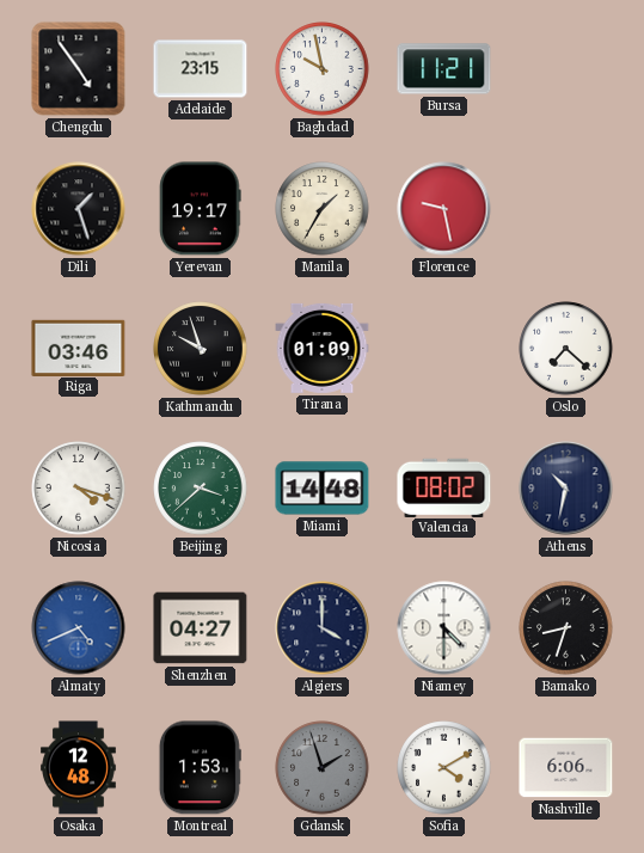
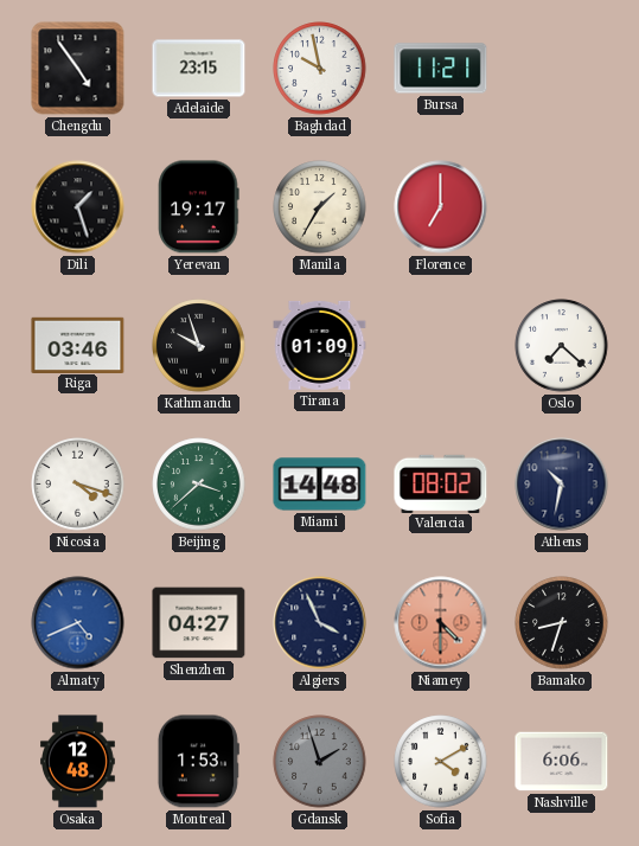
Florence: 9:28 -> 7:00 (441, 207)
Algiers: 4:00 -> 3:56 (320, 623)
Niamey dial: white -> salmon (441, 623)
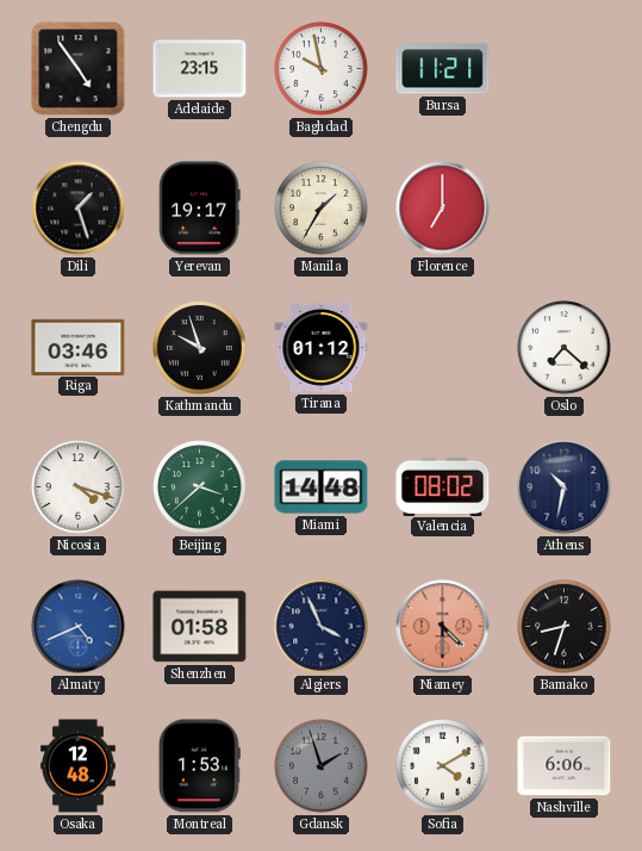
Tirana: 01:09 -> 01:12 (322, 347)
Shenzhen: 04:27 -> 01:58 (200, 627)
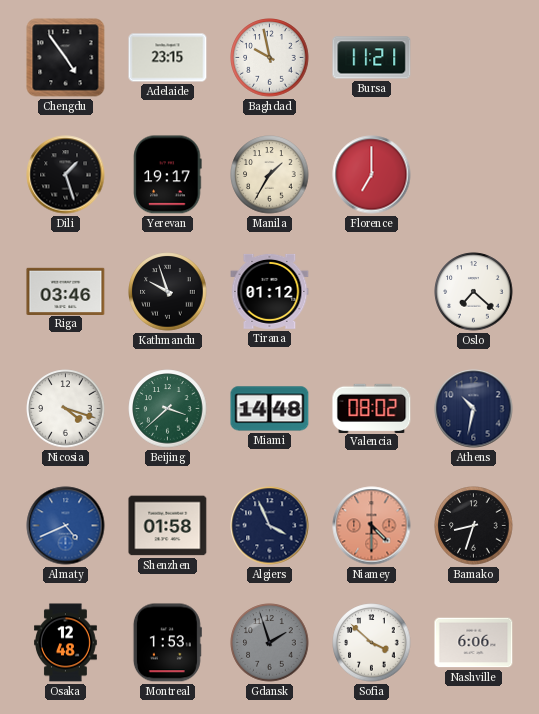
Sofia: 4:10 -> 3:52 (372, 643)
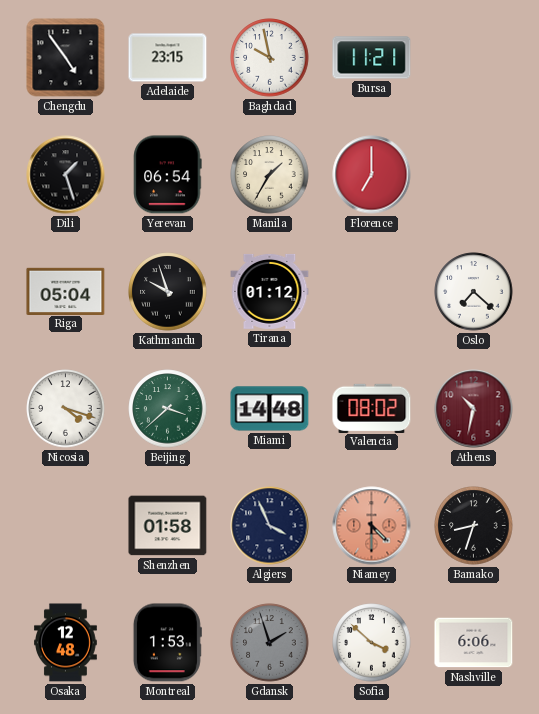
Yerevan: 19:17 -> 06:54 (168, 175)
Riga: 03:46 -> 05:04 (66, 291)
Athens dial: navy -> burgundy (474, 409)
Almaty: 4:41 -> none (66, 526)
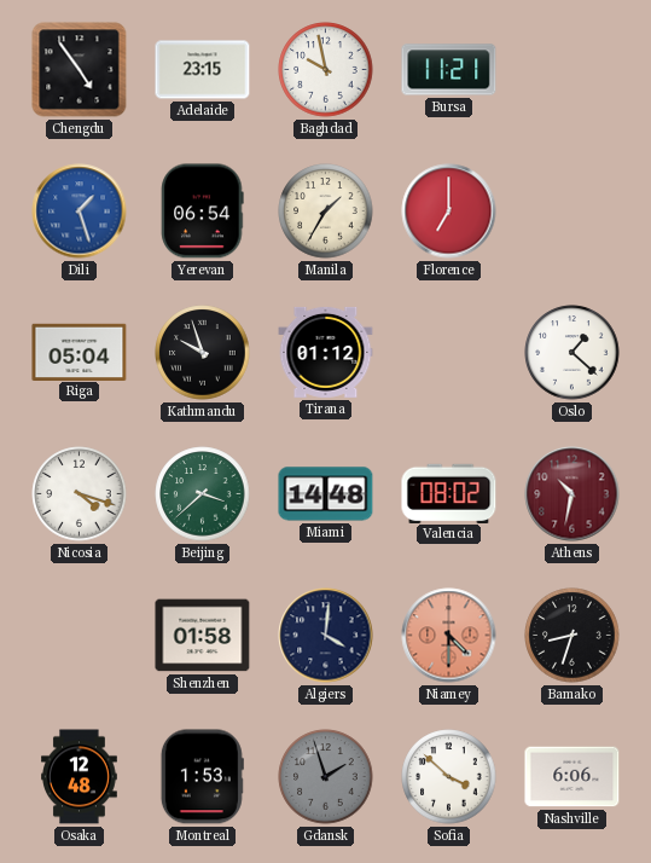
Dili dial: black -> blue (80, 212)
Oslo: 7:22 -> 1:22 (572, 353)
Algiers: 3:56 -> 4:01 (326, 636)
